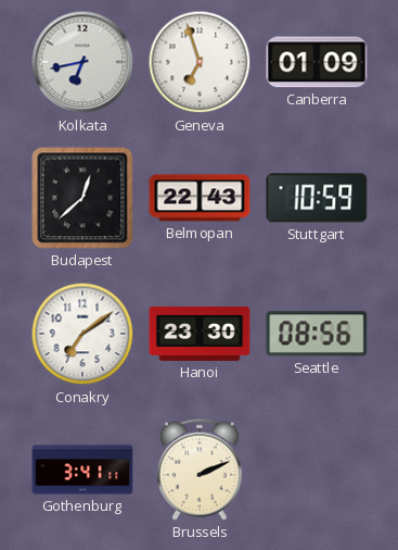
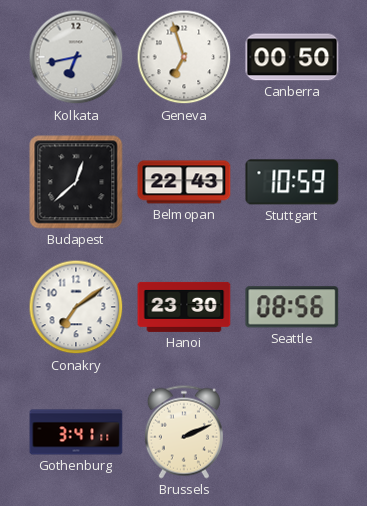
Canberra: 01:09 -> 00:50 (292, 57)
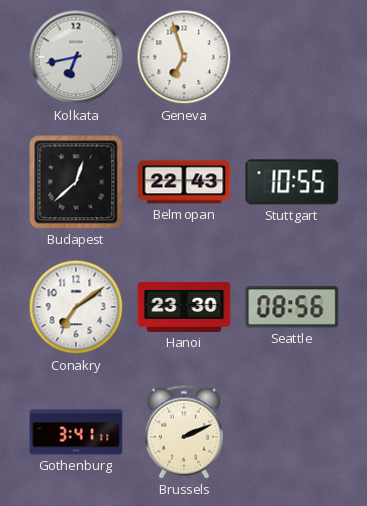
Canberra: 00:50 -> none (292, 57)
Stuttgart: 10:59 -> 10:55 (292, 182)
